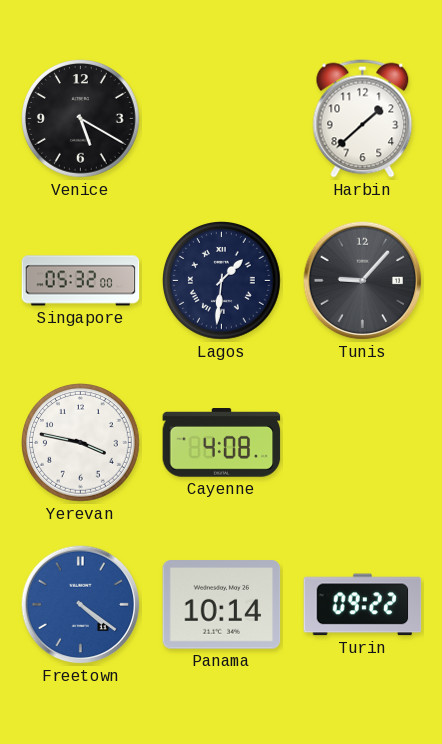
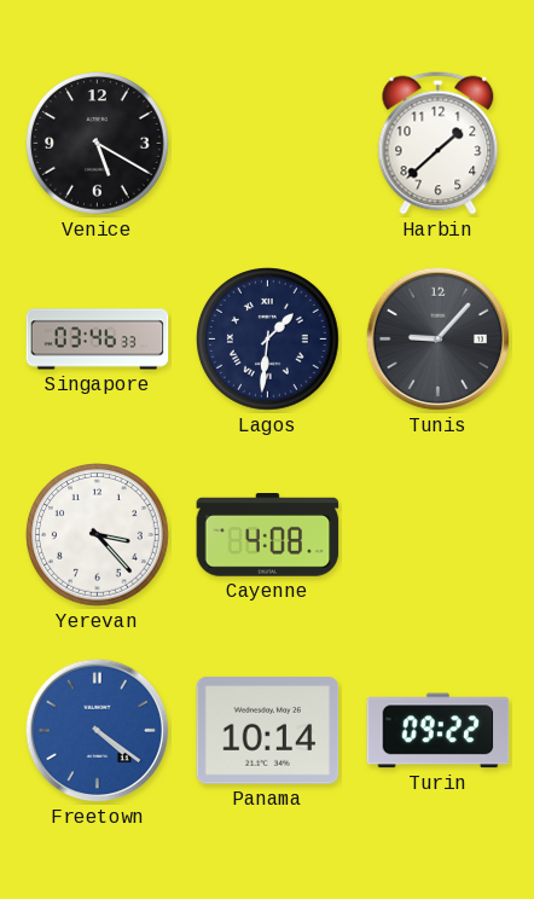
Singapore: 05:32 -> 03:46 (98, 340)
Yerevan: 3:47 -> 3:23 (98, 535)
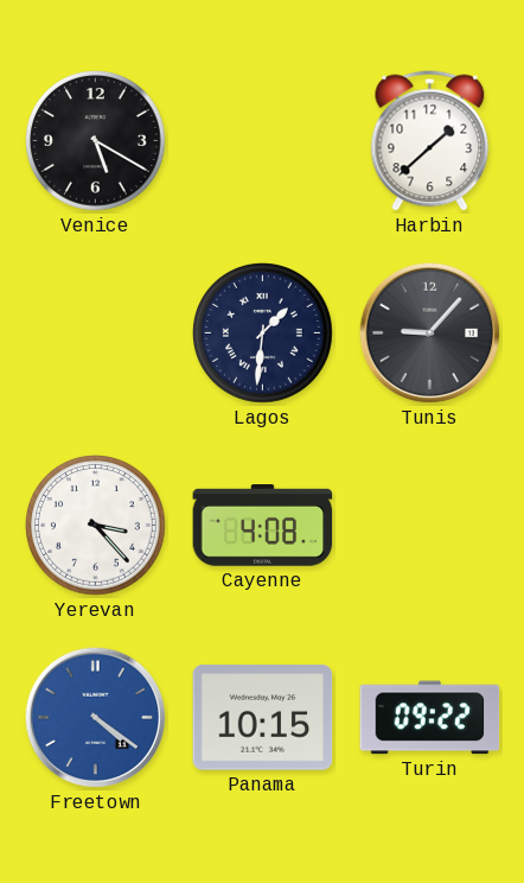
Singapore: 03:46 -> none (98, 340)
Panama: 10:14 -> 10:15 (263, 718)
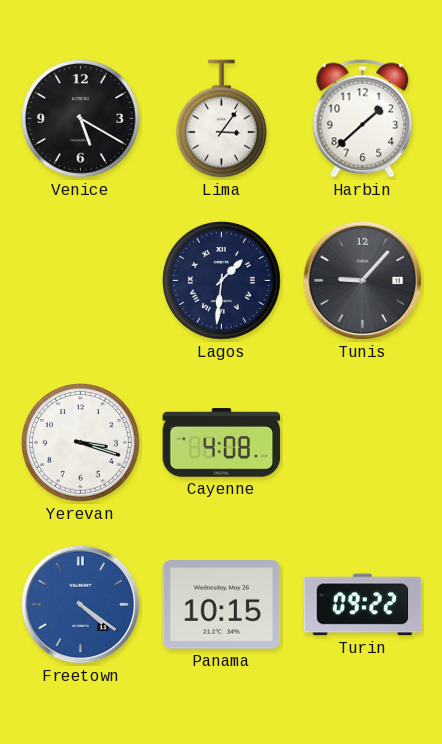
Lima: none -> 3:06 (221, 119)
Yerevan: 3:23 -> 3:18 (81, 443)
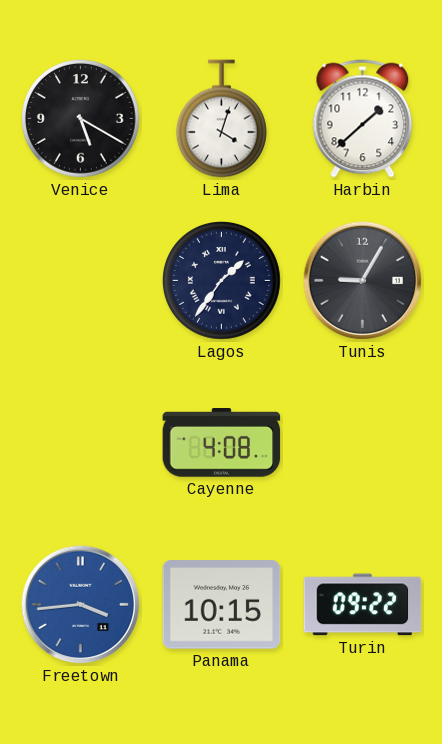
Lima: 3:06 -> 4:03 (221, 119)
Lagos: 1:31 -> 1:36 (222, 281)
Tunis: 9:07 -> 9:05 (363, 281)
Yerevan: 3:18 -> none (81, 443)
Freetown: 4:21 -> 3:44 (81, 605)
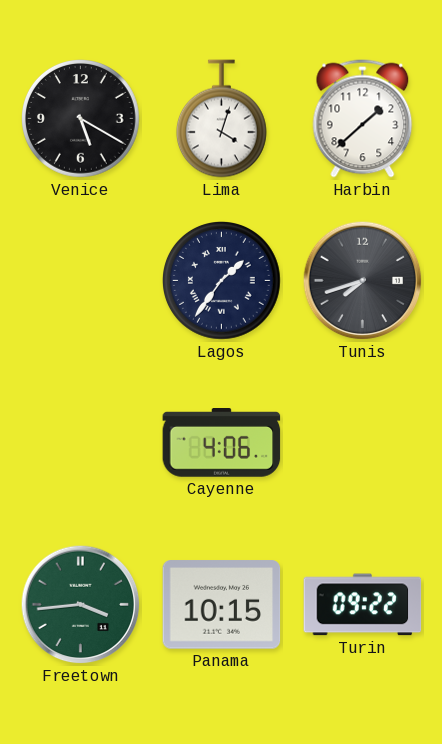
Tunis: 9:05 -> 7:42 (363, 281)
Cayenne: 4:08 -> 4:06 (222, 443)
Freetown dial: blue -> green (81, 605)
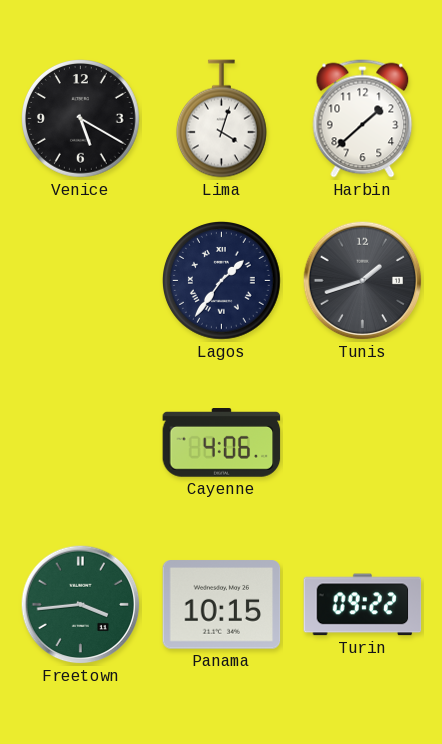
Tunis: 7:42 -> 1:42 (363, 281)
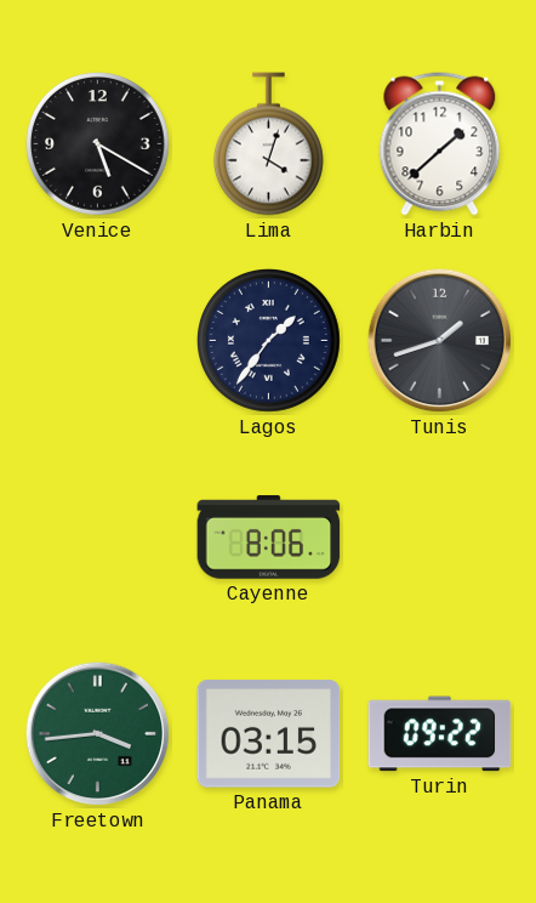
Cayenne: 4:06 -> 8:06 (269, 538)
Panama: 10:15 -> 03:15 (269, 734)
